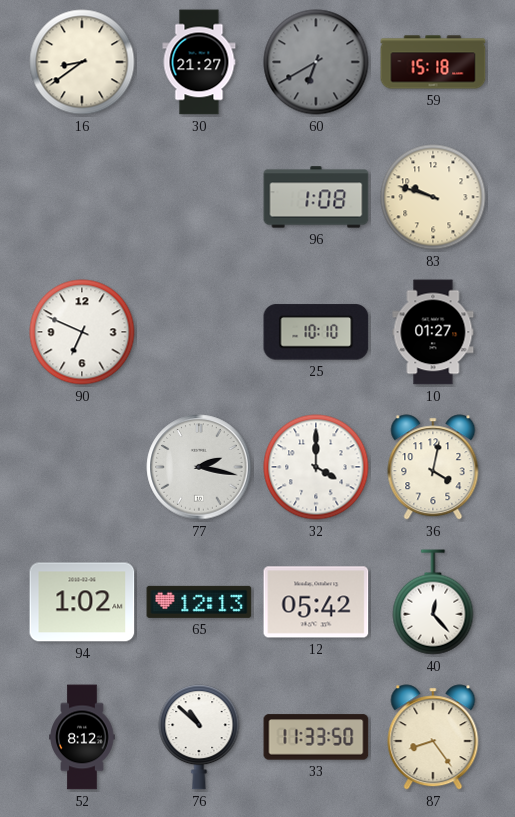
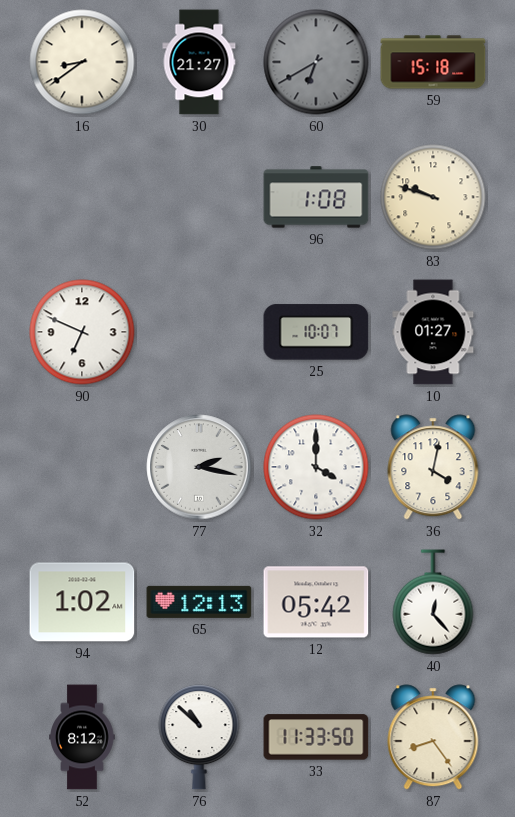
25: 10:10 -> 10:07 (316, 332)
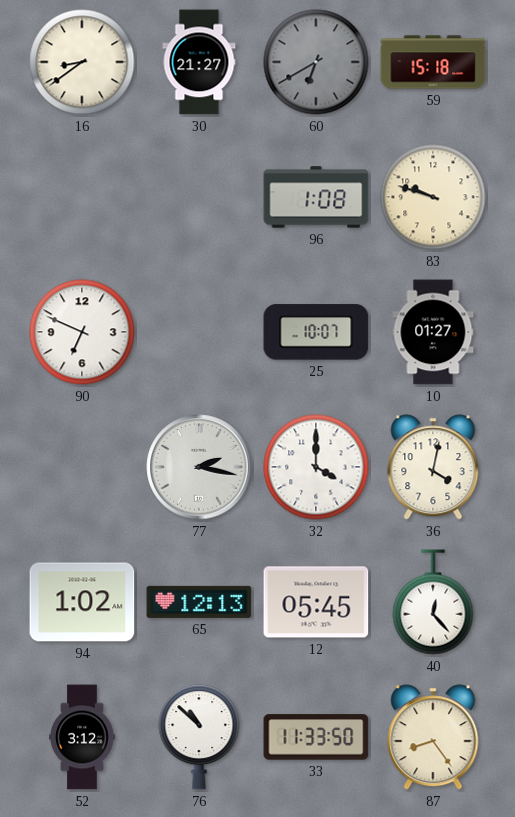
12: 05:42 -> 05:45 (316, 602)
52: 8:12 -> 3:12 (82, 737)
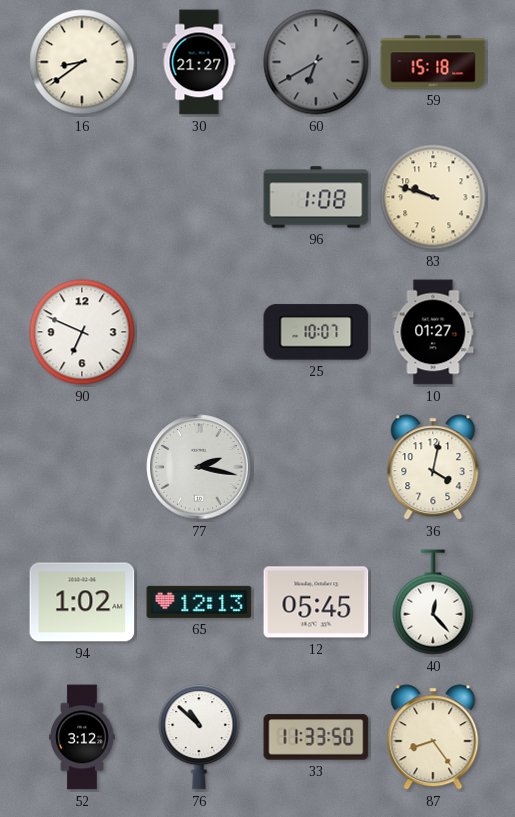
32: 4:00 -> none (316, 467)
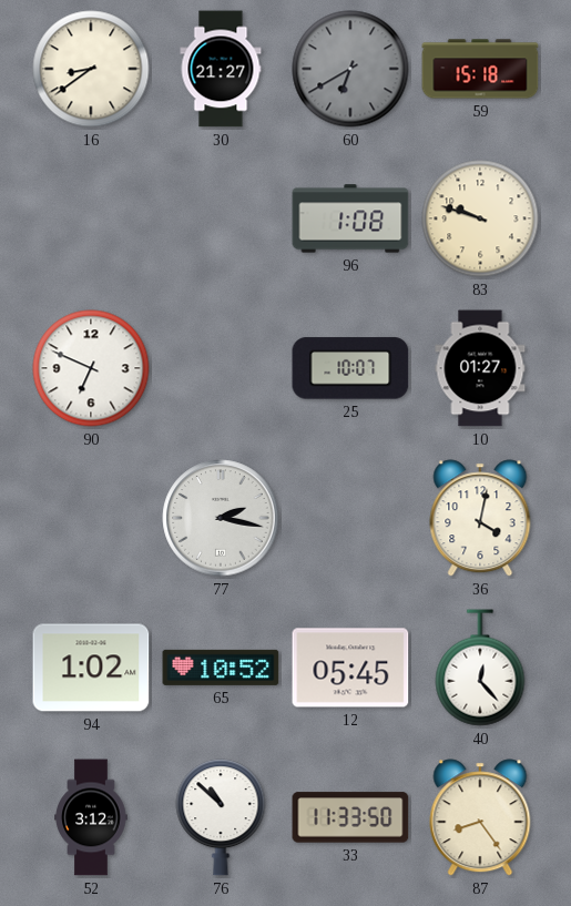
65: 12:13 -> 10:52 (221, 668)
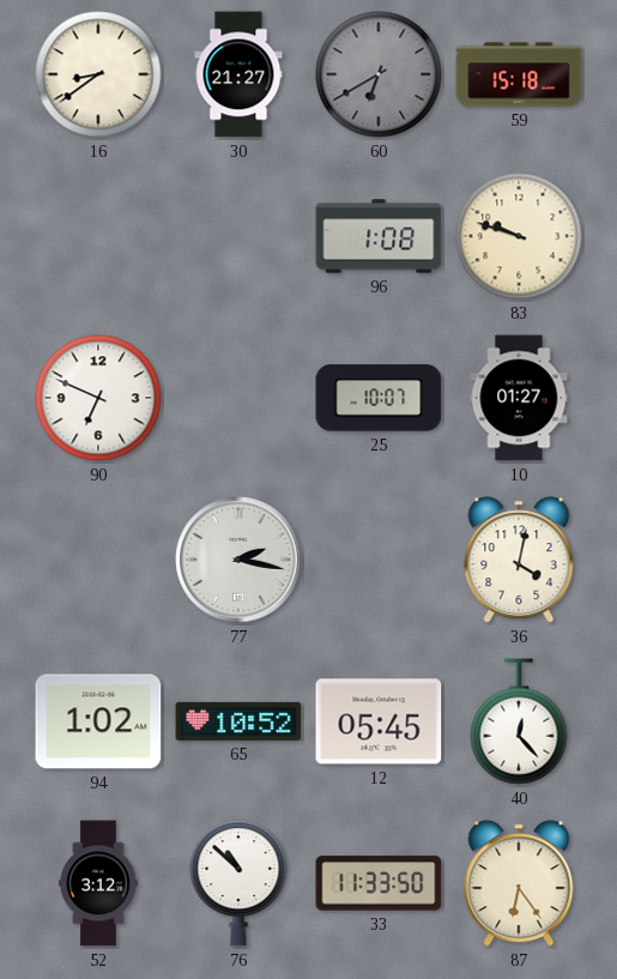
87: 8:24 -> 6:24 (519, 883)
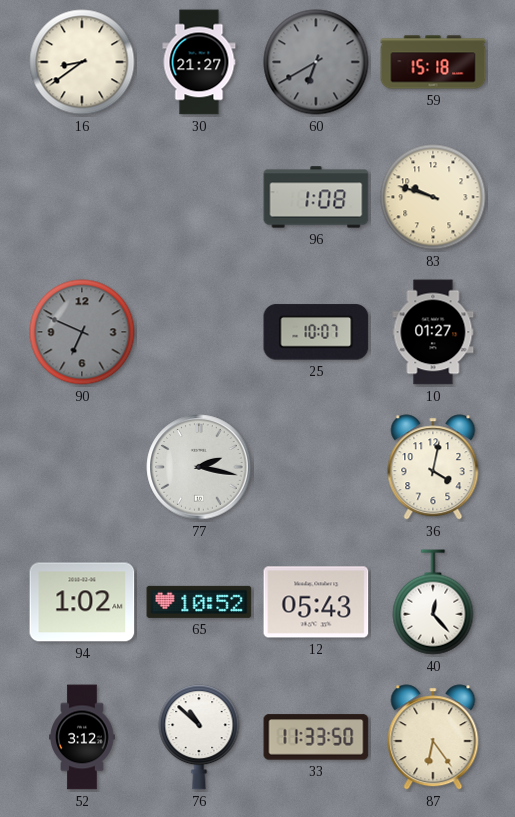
90 dial: white -> grey (82, 332)
12: 05:45 -> 05:43 (316, 602)
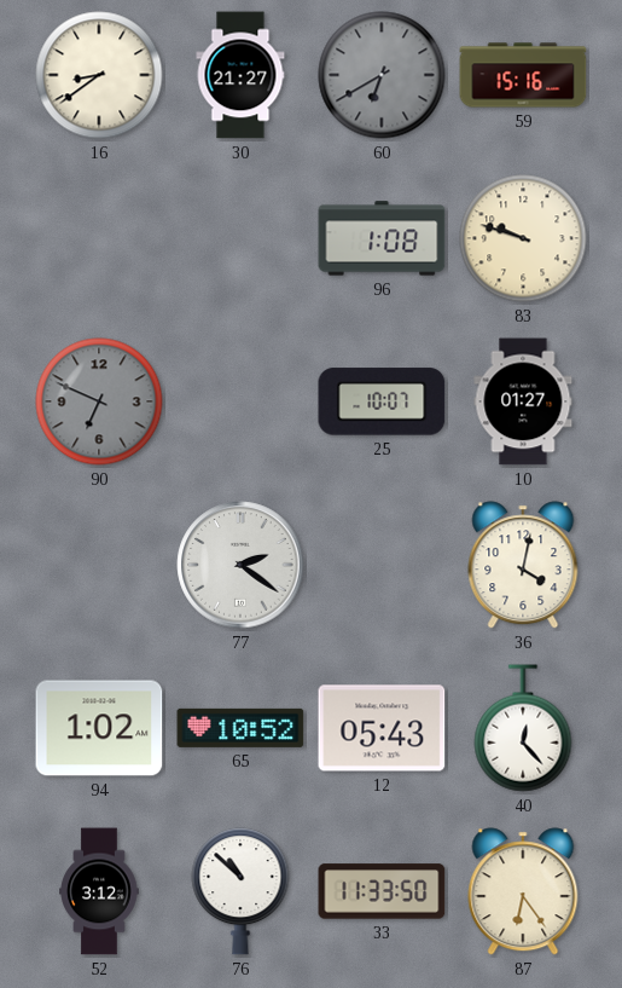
59: 15:18 -> 15:16 (523, 75)
77: 2:17 -> 2:21 (240, 565)
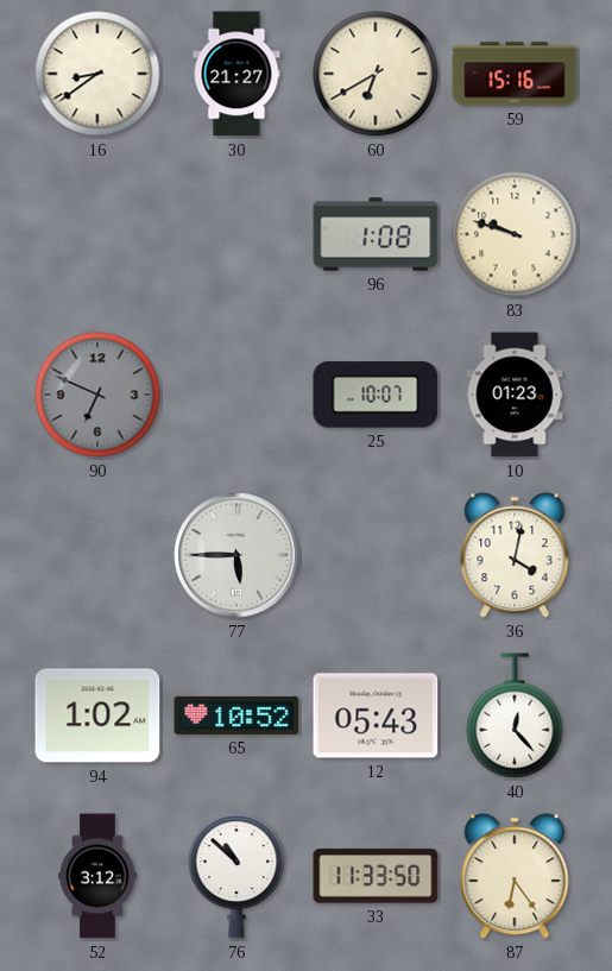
60 dial: grey -> cream (376, 74)
10: 01:27 -> 01:23 (515, 395)
77: 2:21 -> 5:45 (236, 555)
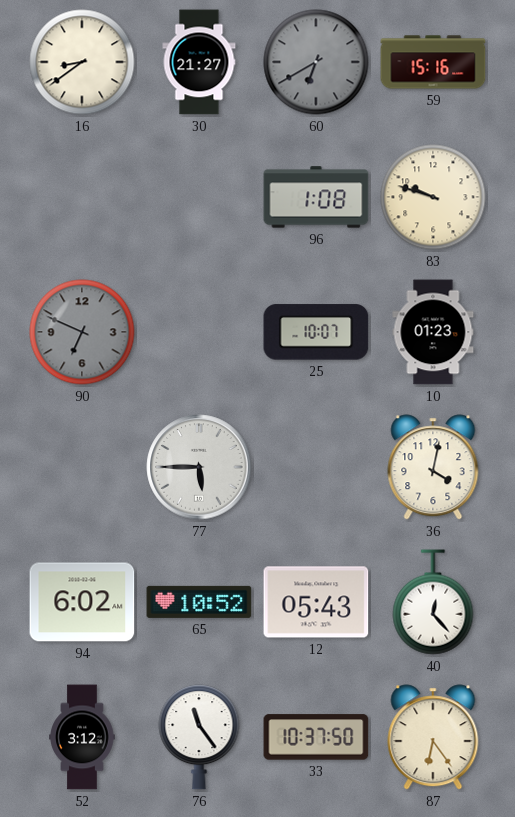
60 dial: cream -> grey (316, 62)
94: 1:02 -> 6:02 (82, 602)
76: 10:52 -> 11:24 (199, 737)
33: 11:33 -> 10:37 (316, 737)
